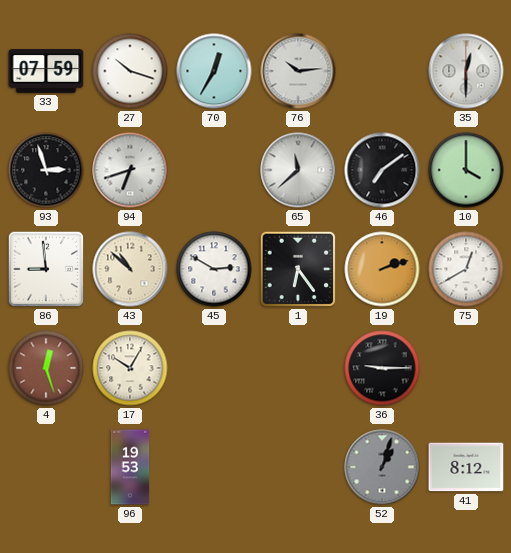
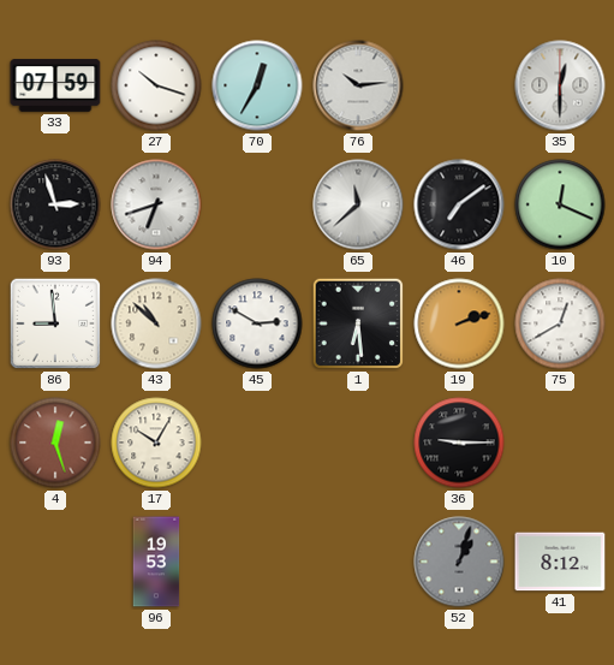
10: 4:00 -> 12:19 (560, 204)
1: 6:24 -> 6:29 (358, 323)
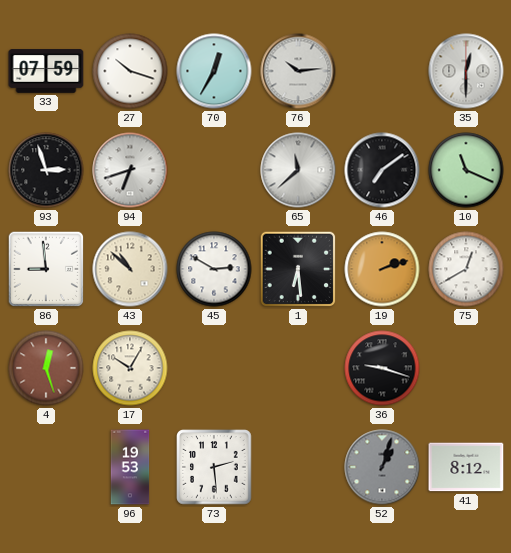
10: 12:19 -> 11:19 (466, 170)
36: 9:15 -> 9:18 (382, 368)
73: none -> 2:29 (214, 467)
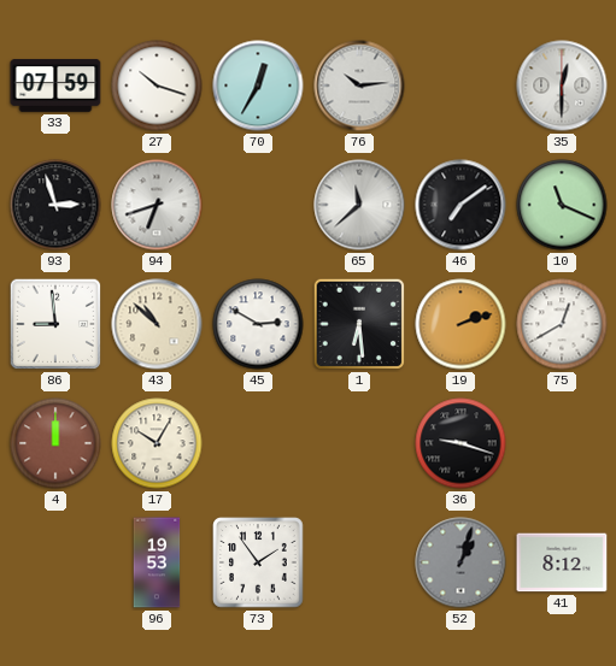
4: 12:27 -> 12:00 (55, 443)
73: 2:29 -> 1:54 (258, 562)
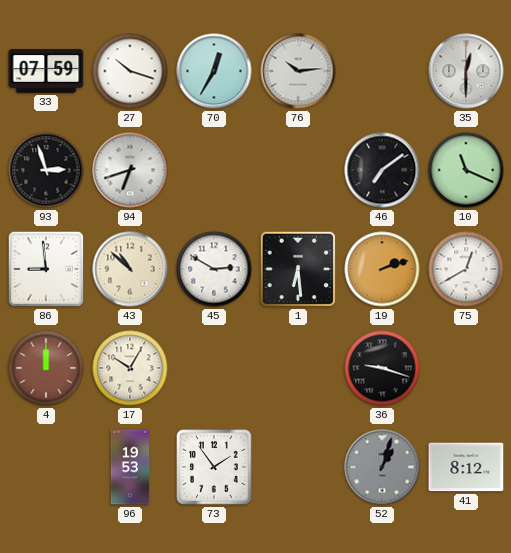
65: 11:38 -> none (359, 205)
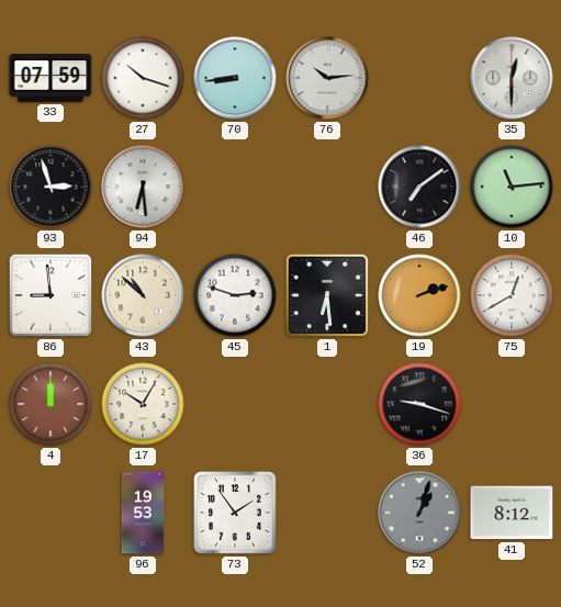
70: 12:35 -> 8:44 (235, 78)
94: 6:42 -> 6:29 (143, 187)
10: 11:19 -> 11:14 (512, 187)
45: 2:50 -> 2:48 (235, 295)
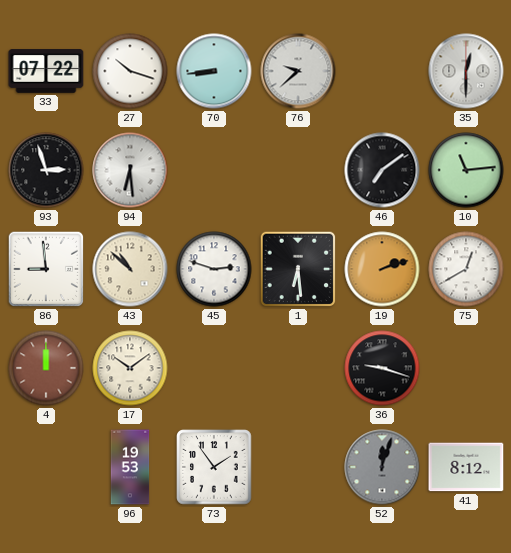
33: 07:59 -> 07:22 (46, 71)
76: 10:14 -> 9:38 (298, 71)
17: 10:05 -> 10:09 (130, 368)
52: 1:03 -> 12:03 (382, 467)
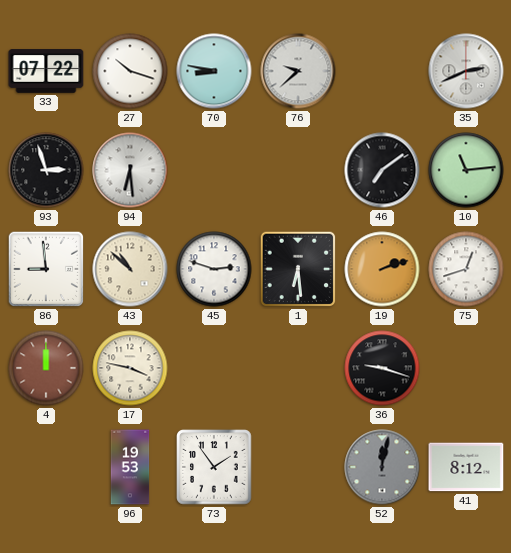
70: 8:44 -> 8:47 (214, 71)
35: 12:30 -> 2:41 (466, 71)
75: 12:40 -> 12:42 (466, 269)
17: 10:09 -> 3:47 (130, 368)
52: 12:03 -> 12:02 (382, 467)
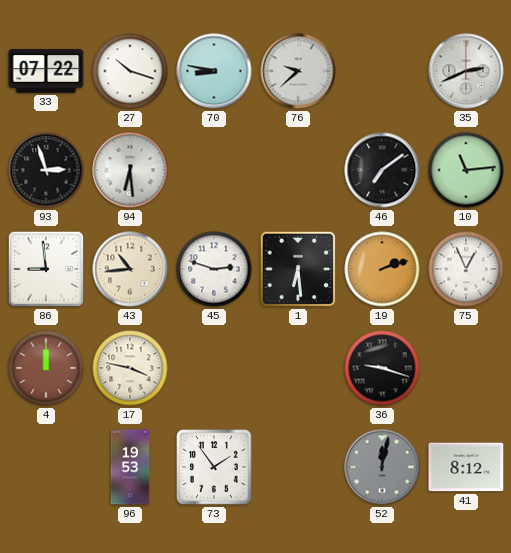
43: 10:52 -> 10:44 (130, 269)
75: 12:42 -> 12:56 (466, 269)
